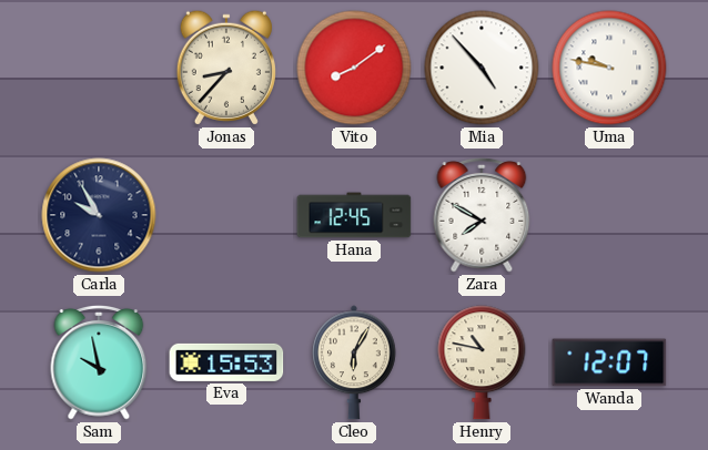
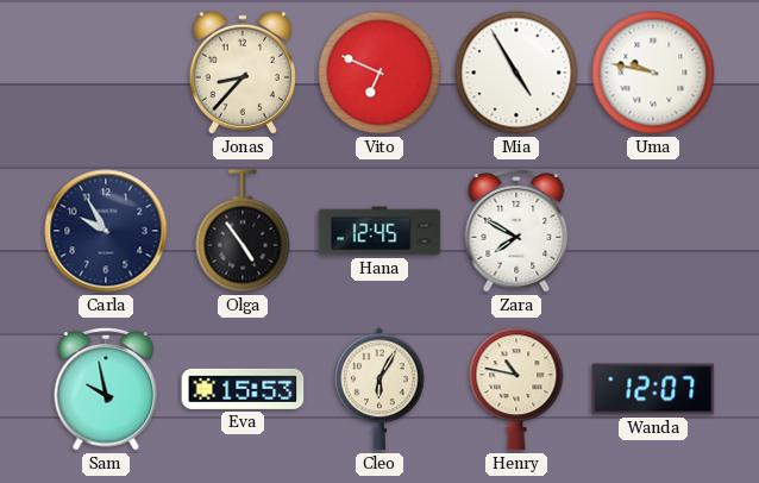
Vito: 8:09 -> 6:49 (379, 73)
Mia: 4:53 -> 4:55 (516, 73)
Olga: none -> 4:54 (243, 231)
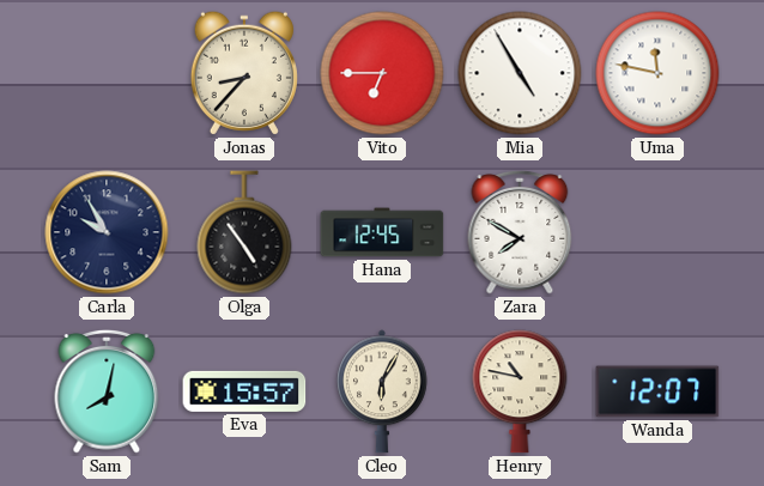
Vito: 6:49 -> 6:45 (382, 73)
Uma: 9:47 -> 11:47 (657, 73)
Sam: 9:58 -> 8:02 (107, 393)
Eva: 15:53 -> 15:57 (244, 391)
